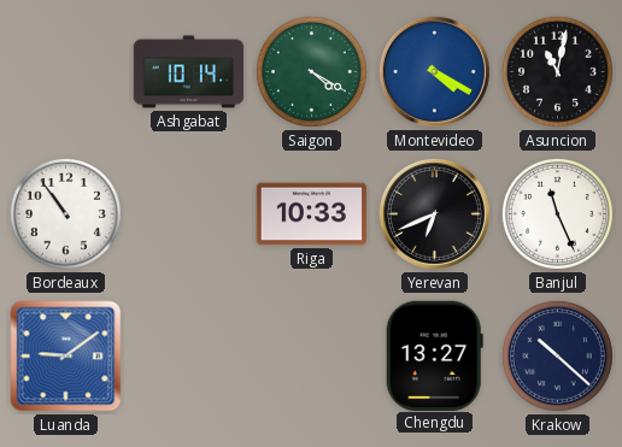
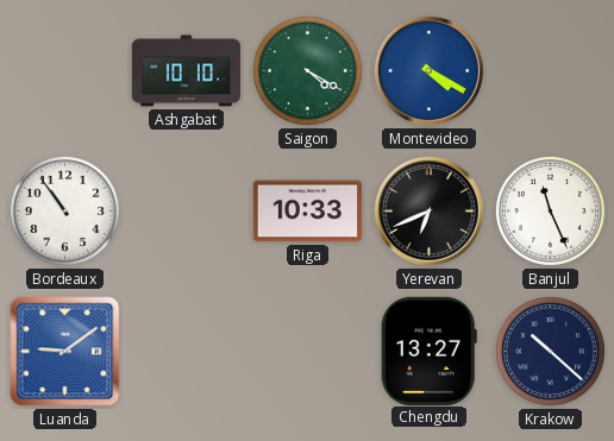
Ashgabat: 10:14 -> 10:10 (187, 71)
Asuncion: 11:02 -> none (557, 71)
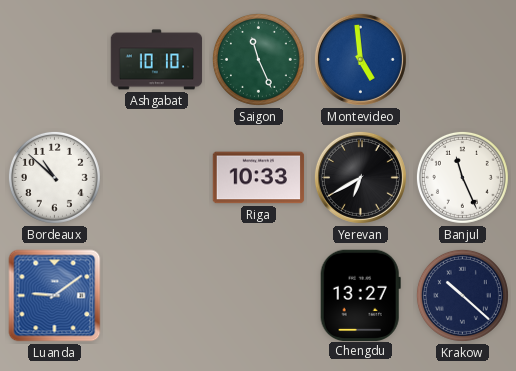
Saigon: 4:20 -> 11:26 (258, 59)
Montevideo: 4:20 -> 4:59 (360, 59)
Bordeaux: 10:54 -> 10:52 (54, 177)
Yerevan: 6:41 -> 6:40 (360, 177)
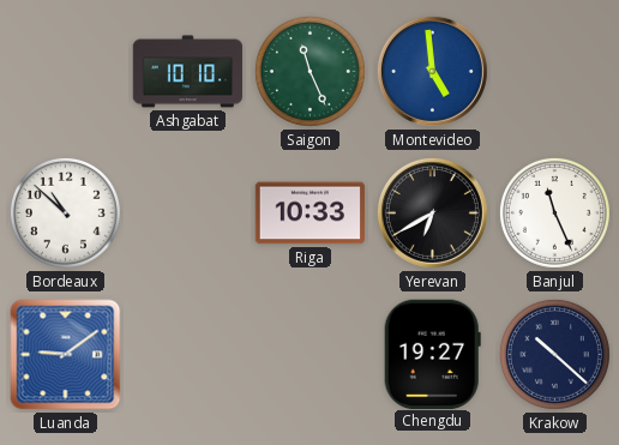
Chengdu: 13:27 -> 19:27 (432, 354)
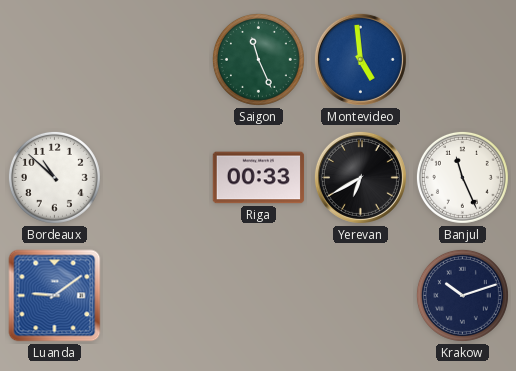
Ashgabat: 10:10 -> none (188, 72)
Riga: 10:33 -> 00:33 (259, 178)
Chengdu: 19:27 -> none (432, 354)
Krakow: 10:22 -> 10:12 (462, 295)
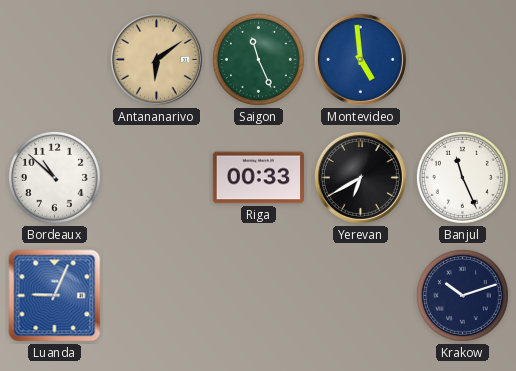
Antananarivo: none -> 6:09 (156, 59)
Luanda: 9:09 -> 9:04 (55, 296)
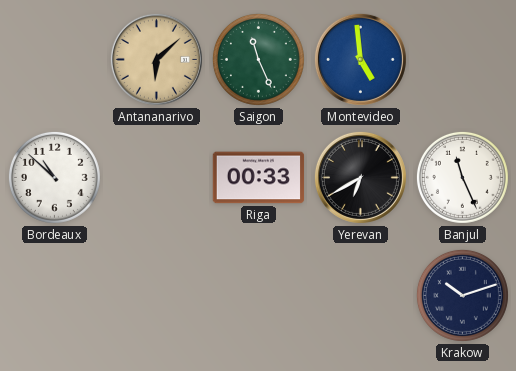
Antananarivo: 6:09 -> 6:08 (156, 59)
Luanda: 9:04 -> none (55, 296)
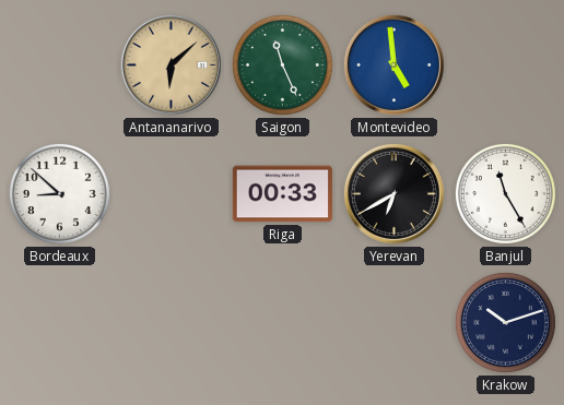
Bordeaux: 10:52 -> 8:52 (59, 193)
Banjul: 11:26 -> 11:25 (505, 193)
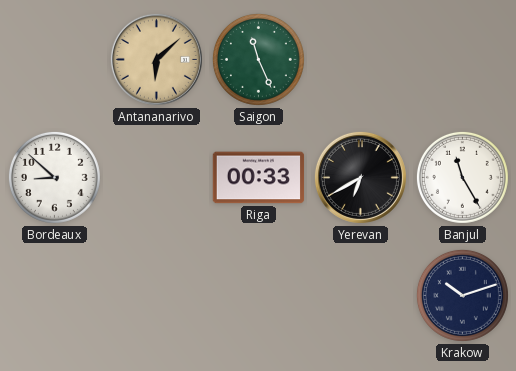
Montevideo: 4:59 -> none (393, 64)
